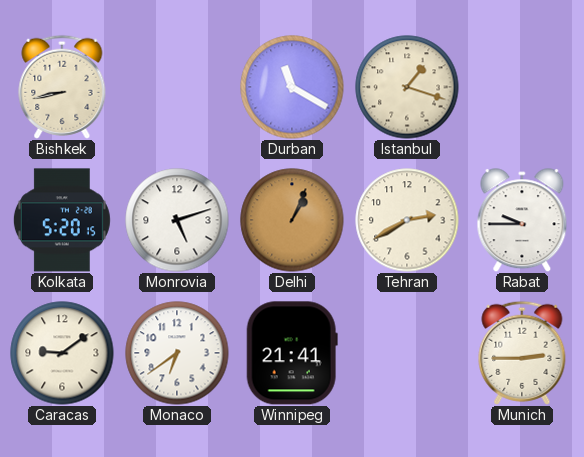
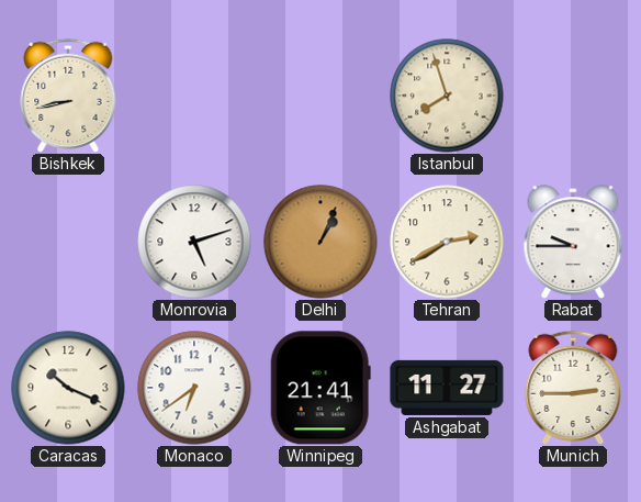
Durban: 11:20 -> none (292, 87)
Istanbul: 1:18 -> 7:57 (447, 96)
Kolkata: 5:20 -> none (62, 220)
Caracas: 9:09 -> 10:19 (68, 388)
Ashgabat: none -> 11:27 (447, 388)
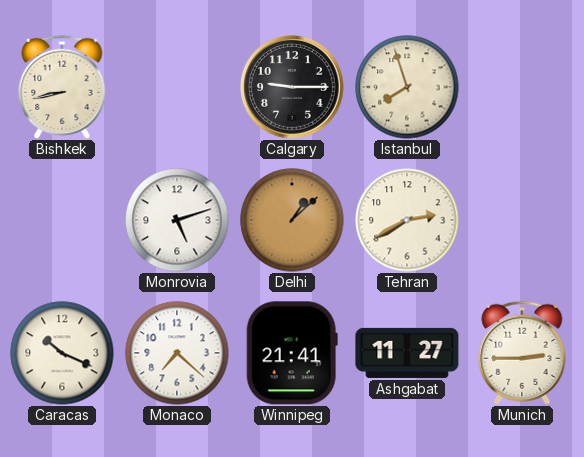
Calgary: none -> 9:15 (293, 88)
Delhi: 1:04 -> 1:08 (292, 220)
Rabat: 9:45 -> none (573, 242)
Monaco: 6:39 -> 7:22 (177, 353)
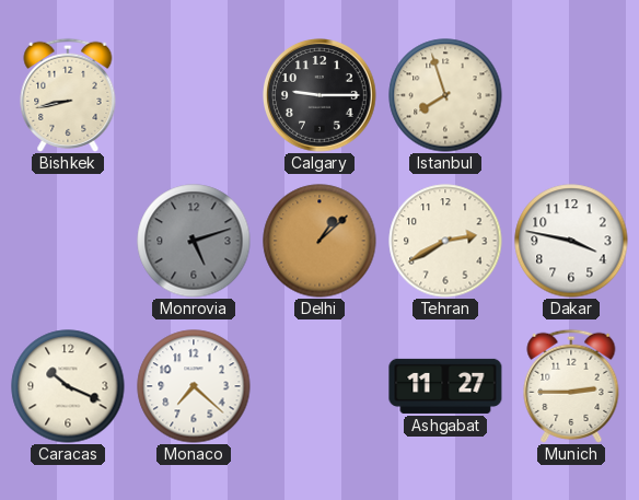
Monrovia dial: white -> grey (194, 241)
Dakar: none -> 3:47 (571, 241)
Winnipeg: 21:41 -> none (292, 353)
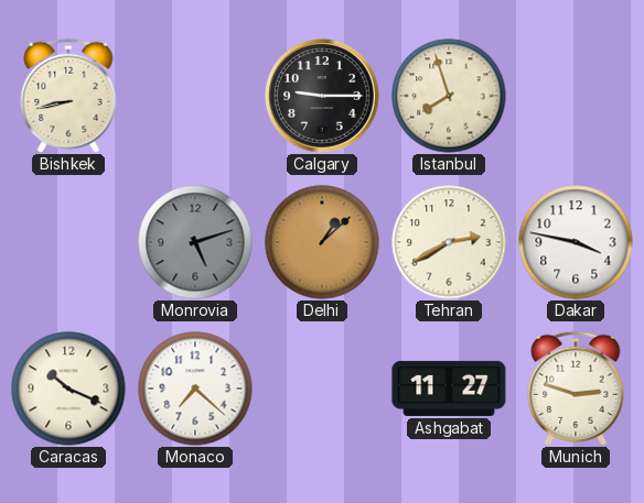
Munich: 2:45 -> 2:48 (576, 389)
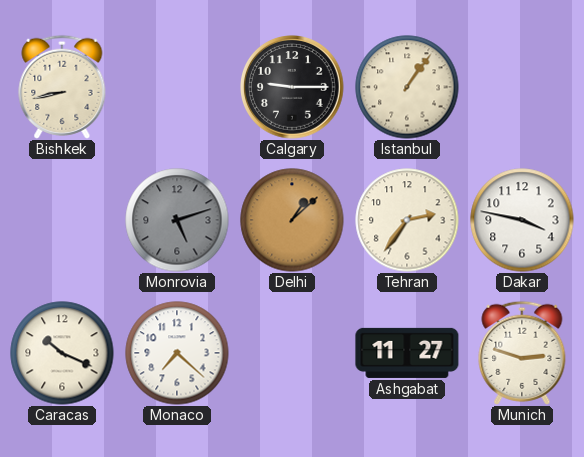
Istanbul: 7:57 -> 1:06 (407, 87)
Tehran: 2:40 -> 2:36 (407, 220)
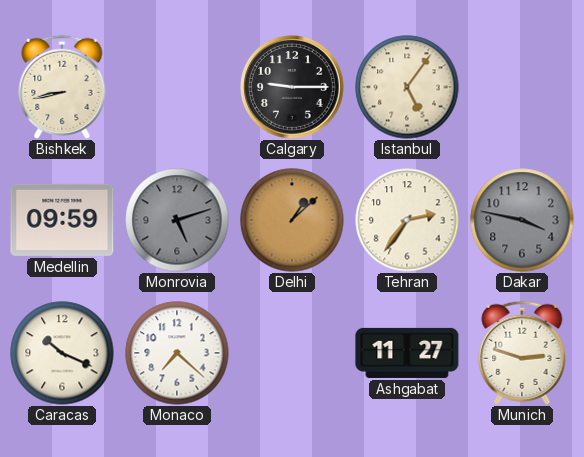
Istanbul: 1:06 -> 5:06 (407, 87)
Medellin: none -> 09:59 (62, 220)
Dakar dial: white -> grey (522, 220)
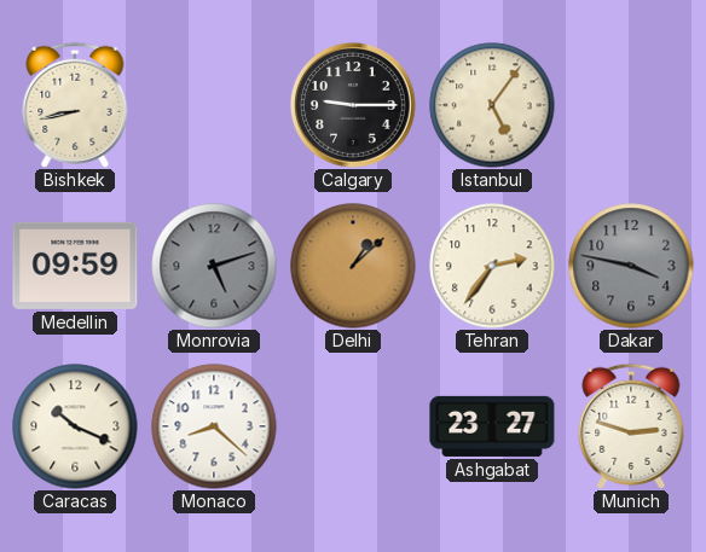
Monaco: 7:22 -> 8:22 (214, 426)
Ashgabat: 11:27 -> 23:27 (492, 426)
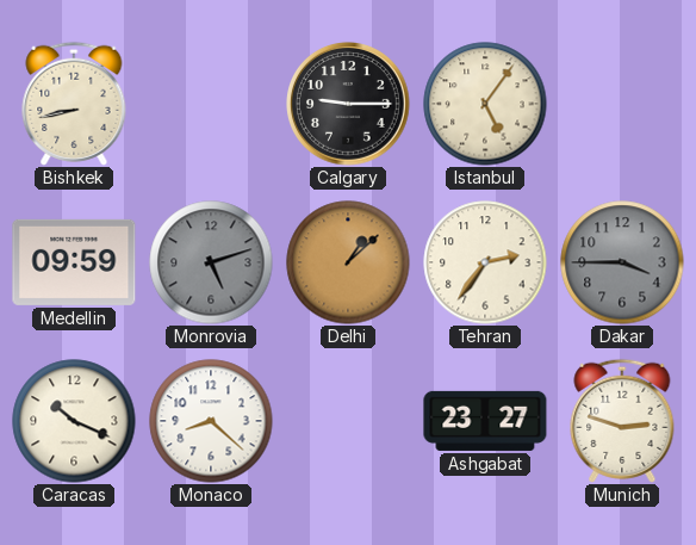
Dakar: 3:47 -> 3:45 (622, 262)
